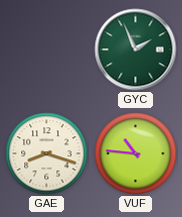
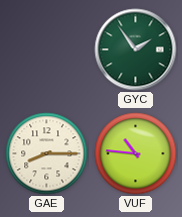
GYC: 1:56 -> 1:54 (136, 50)
GAE: 8:18 -> 8:15 (47, 154)
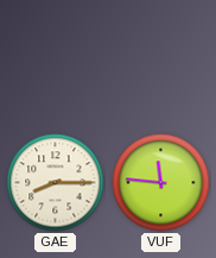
GYC: 1:54 -> none (136, 50)
VUF: 10:46 -> 11:46 (161, 183)
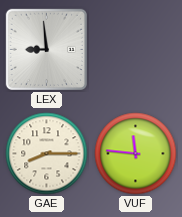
LEX: none -> 8:59 (46, 49)
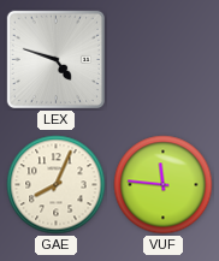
LEX: 8:59 -> 4:48 (55, 59)
GAE: 8:15 -> 8:04 (57, 185)
